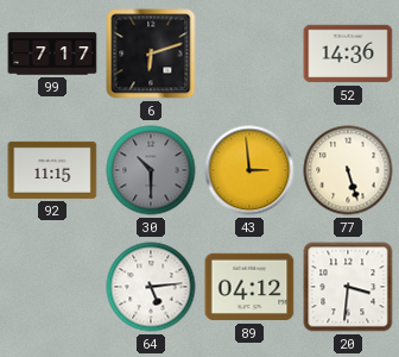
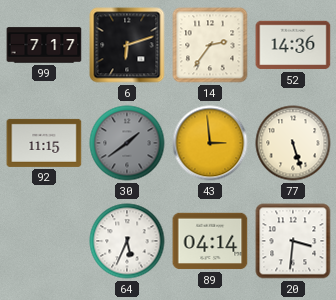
14: none -> 2:36 (210, 45)
30: 10:30 -> 1:39 (127, 143)
64: 5:14 -> 5:34 (127, 241)
89: 04:12 -> 04:14 (210, 241)
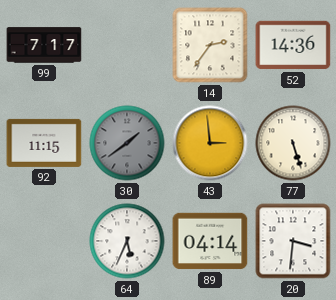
6: 6:12 -> none (127, 45)
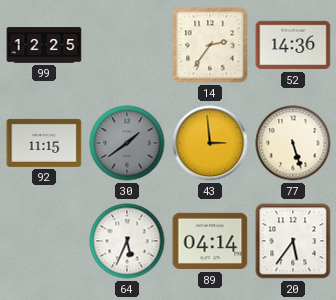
99: 7:17 -> 12:25 (44, 45)
20: 3:31 -> 5:36 (293, 241)
